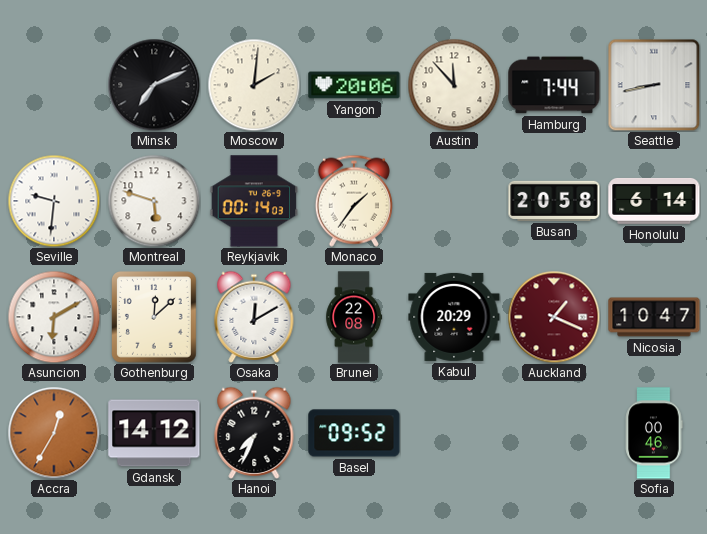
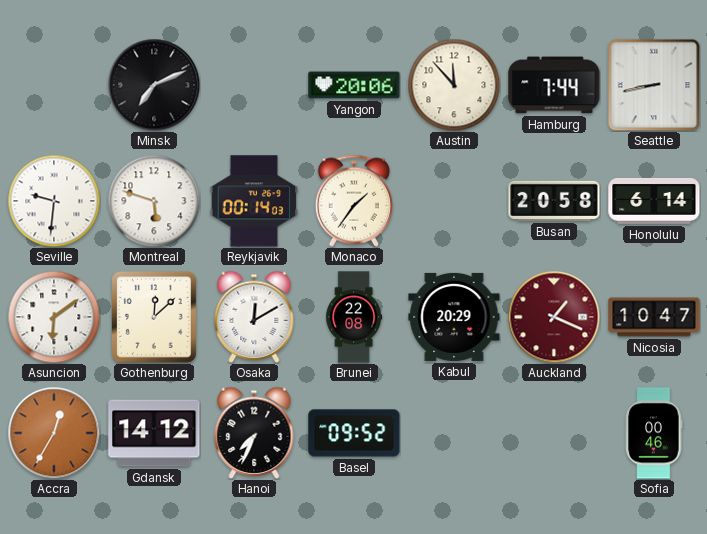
Moscow: 2:01 -> none (254, 85)
Asuncion: 6:10 -> 6:09 (54, 317)
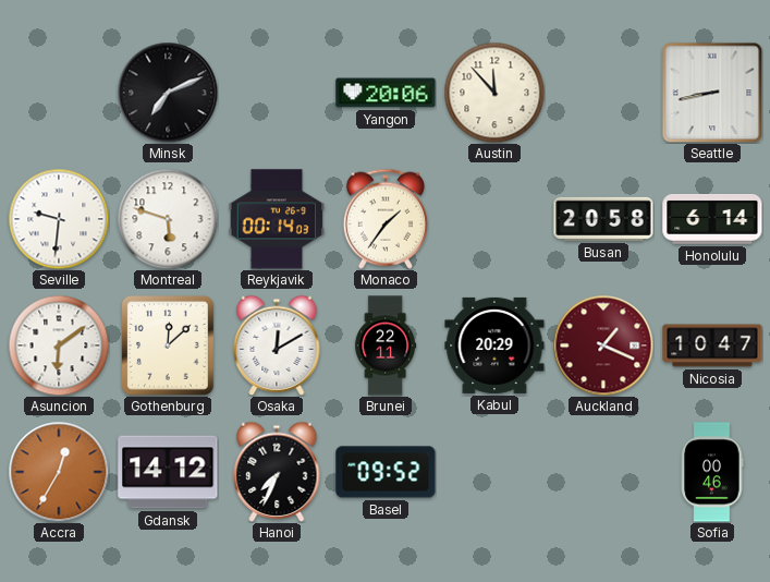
Hamburg: 7:44 -> none (554, 85)
Brunei: 22:08 -> 22:11 (386, 345)
